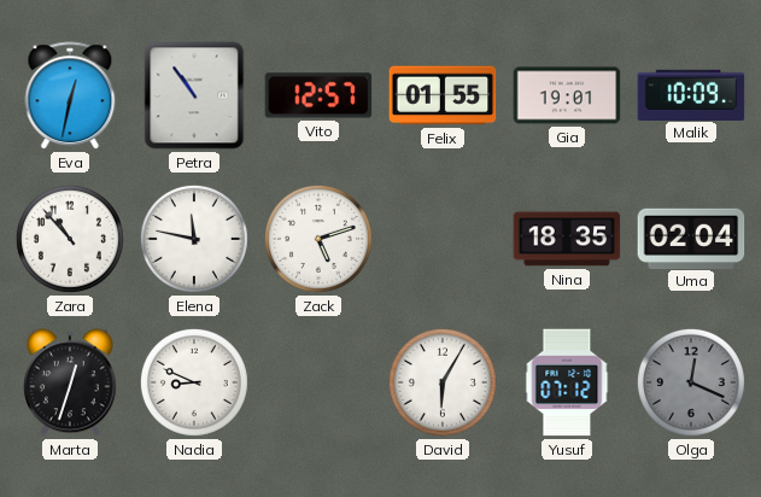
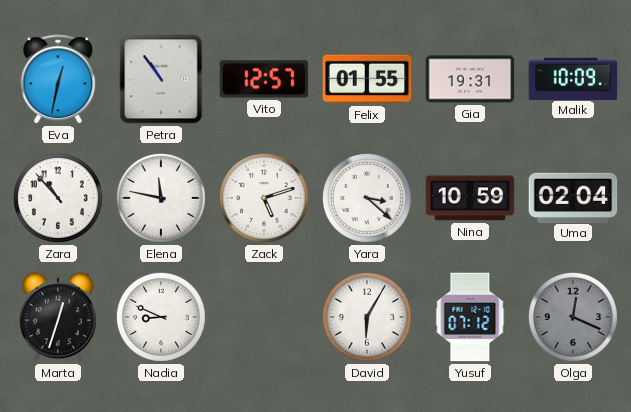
Gia: 19:01 -> 19:31 (470, 79)
Yara: none -> 3:22 (367, 198)
Nina: 18:35 -> 10:59 (470, 198)
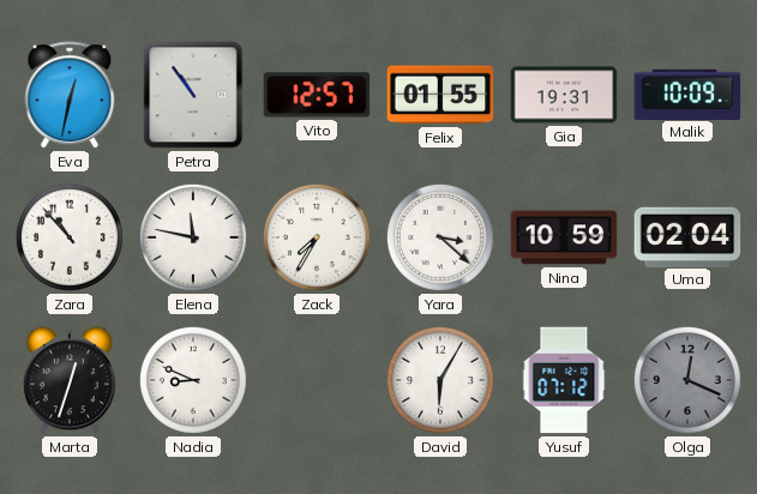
Zack: 5:12 -> 7:35 (317, 237)
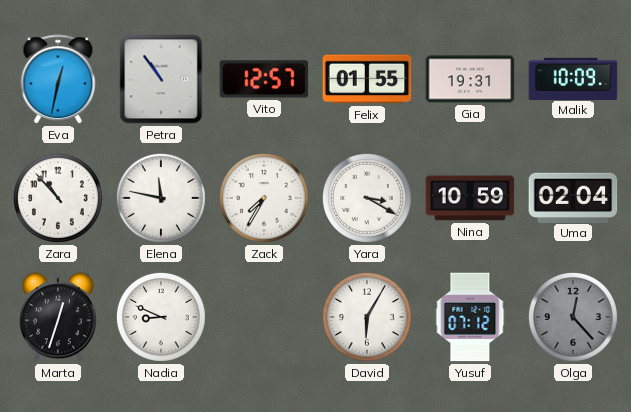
Yara: 3:22 -> 3:20 (367, 198)
Olga: 12:19 -> 12:23 (573, 317)
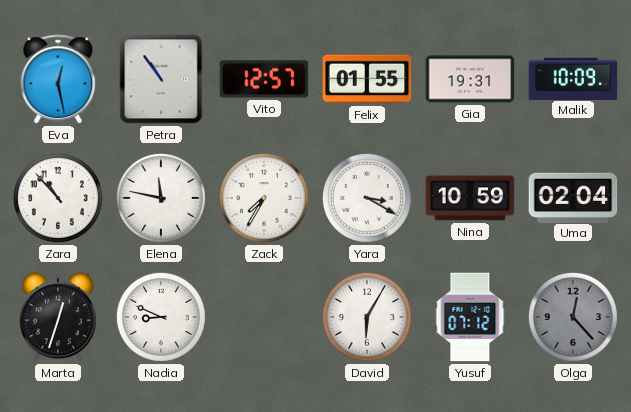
Eva: 12:32 -> 12:28 (58, 80)
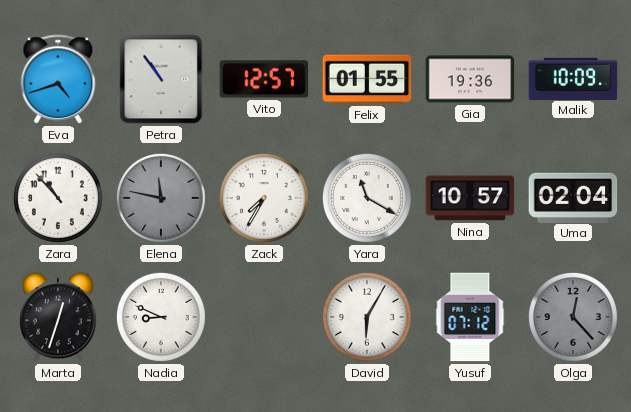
Eva: 12:28 -> 4:42 (58, 80)
Gia: 19:31 -> 19:36 (470, 79)
Elena dial: white -> grey (161, 198)
Yara: 3:20 -> 11:20 (367, 198)
Nina: 10:59 -> 10:57 (470, 198)
